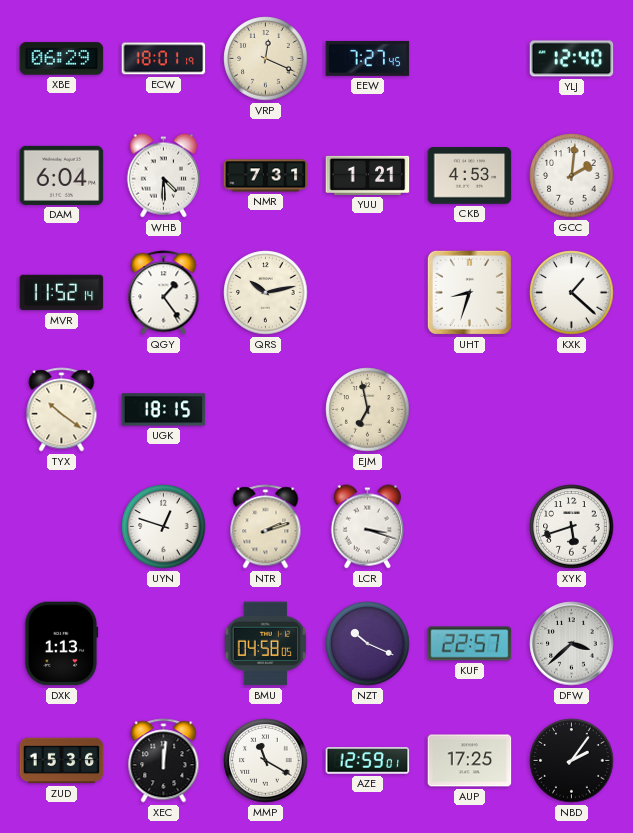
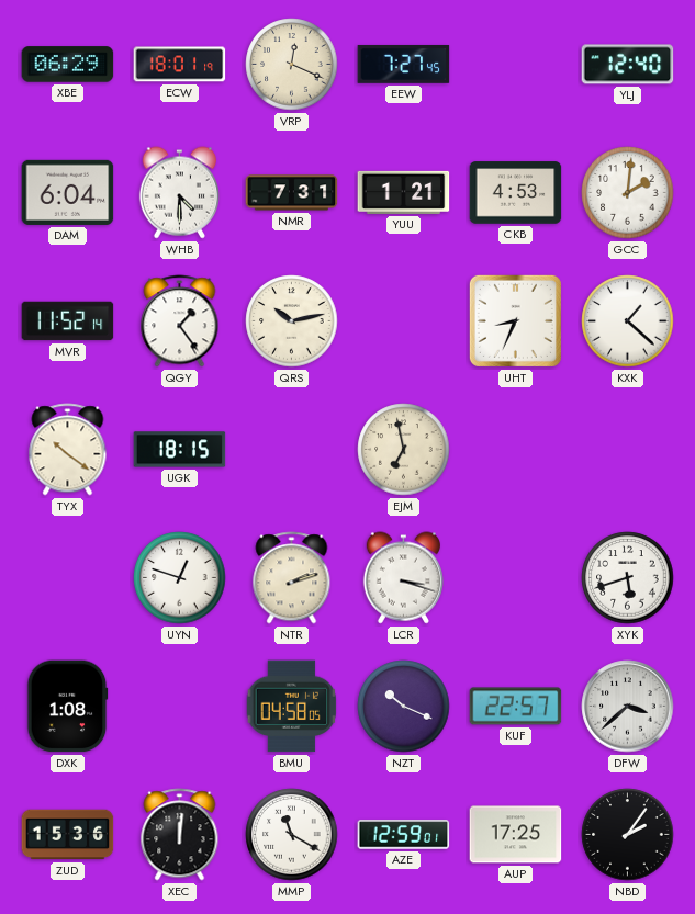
UHT: 8:33 -> 8:34 (515, 320)
DXK: 1:13 -> 1:08 (68, 707)
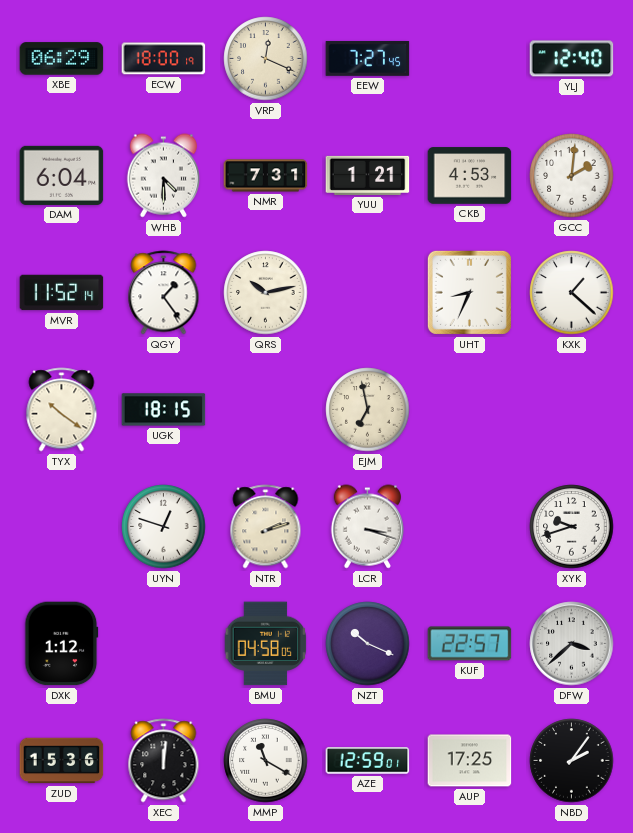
ECW: 18:01 -> 18:00 (164, 59)
XYK: 5:42 -> 9:42 (572, 527)
DXK: 1:08 -> 1:12 (62, 644)
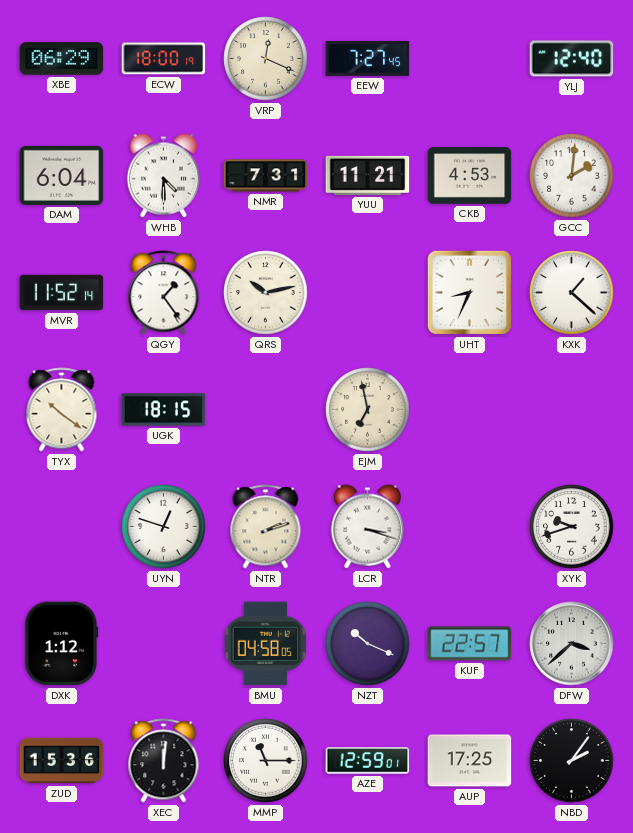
YUU: 1:21 -> 11:21 (368, 175)
MMP: 11:20 -> 11:15 (266, 761)
